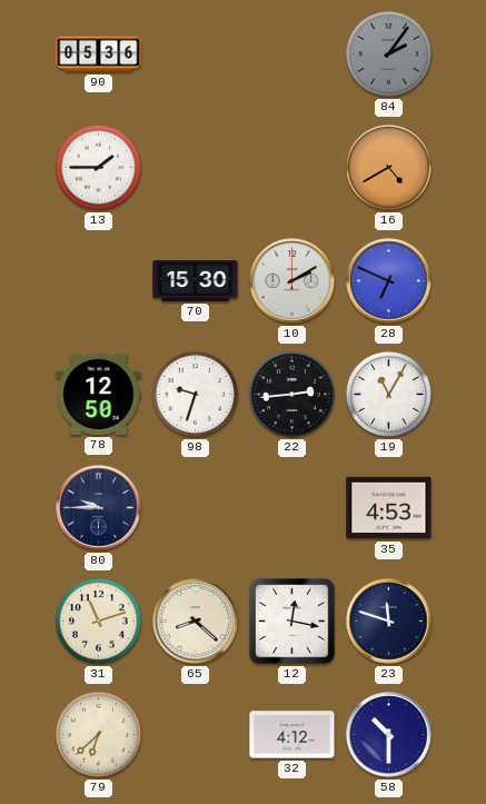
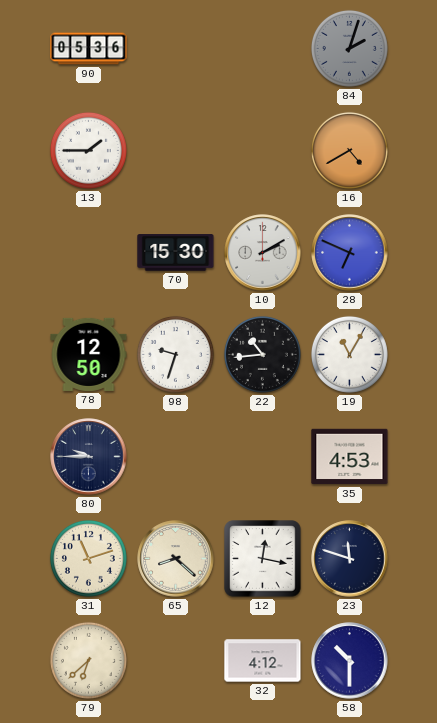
84: 2:06 -> 2:03 (349, 48)
22: 2:44 -> 10:44 (262, 354)
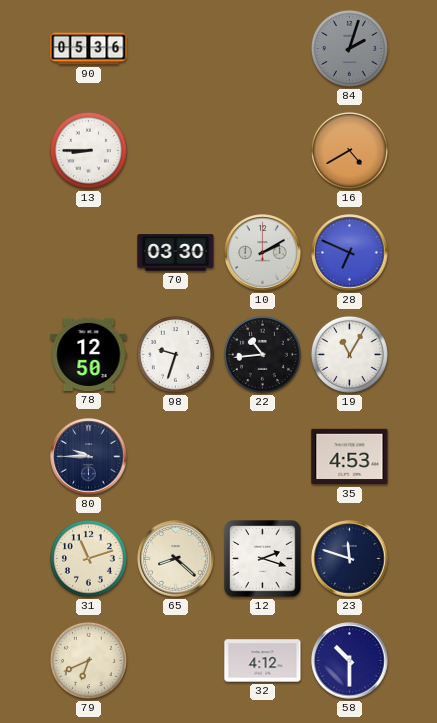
13: 1:45 -> 8:45 (88, 150)
70: 15:30 -> 03:30 (176, 253)
12: 12:17 -> 2:18 (263, 559)
79: 6:38 -> 6:41 (88, 660)
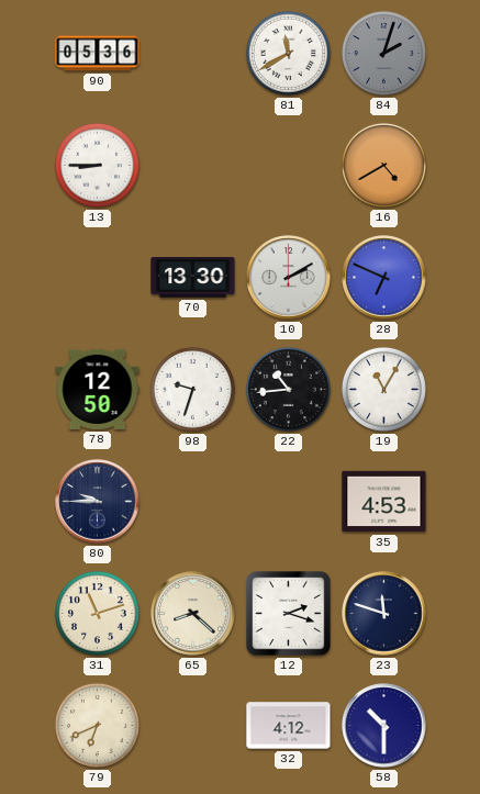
81: none -> 11:40 (288, 53)
70: 03:30 -> 13:30 (193, 278)
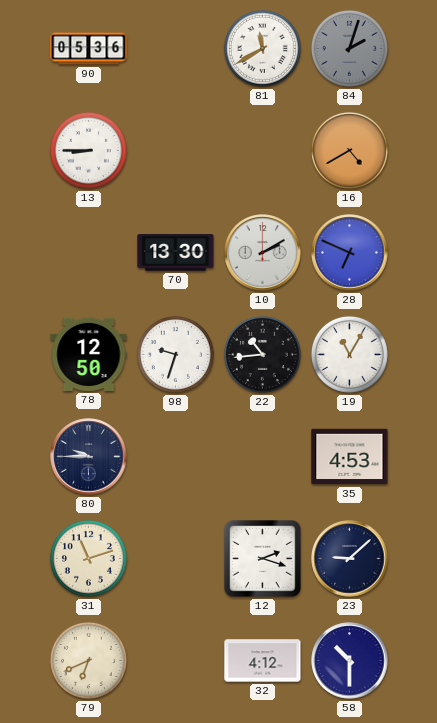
65: 8:22 -> none (193, 614)
23: 11:48 -> 9:08 (350, 559)
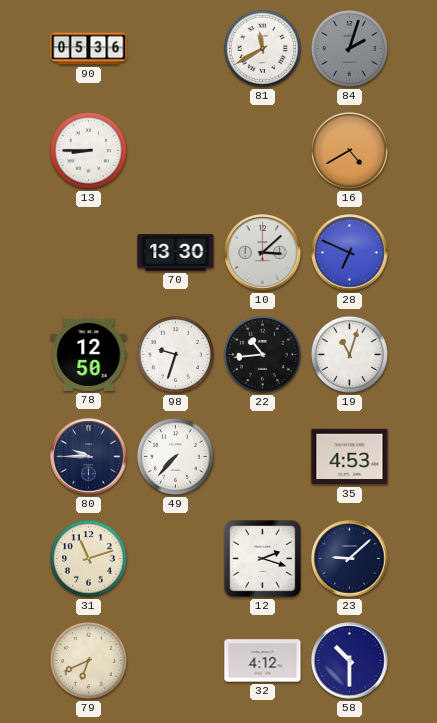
10: 2:10 -> 3:08 (263, 253)
19: 11:05 -> 11:03 (349, 354)
49: none -> 7:37 (175, 456)
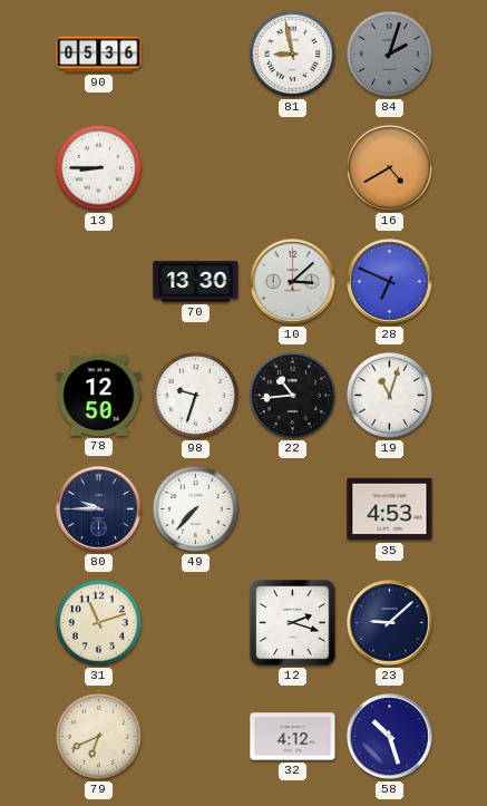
81: 11:40 -> 8:58 (292, 54)
58: 10:30 -> 10:27 (390, 737)
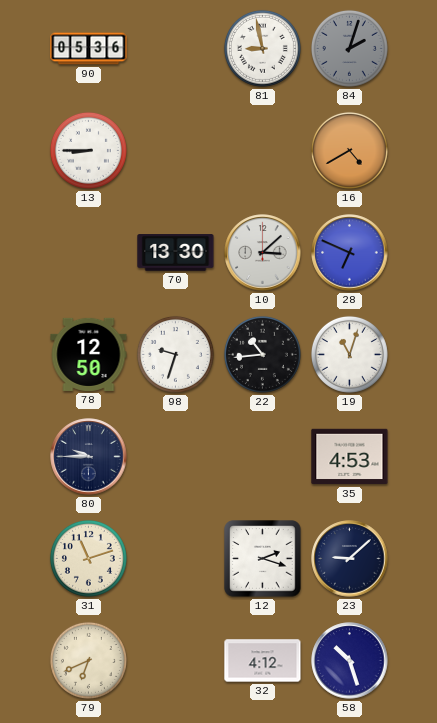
49: 7:37 -> none (195, 508)
